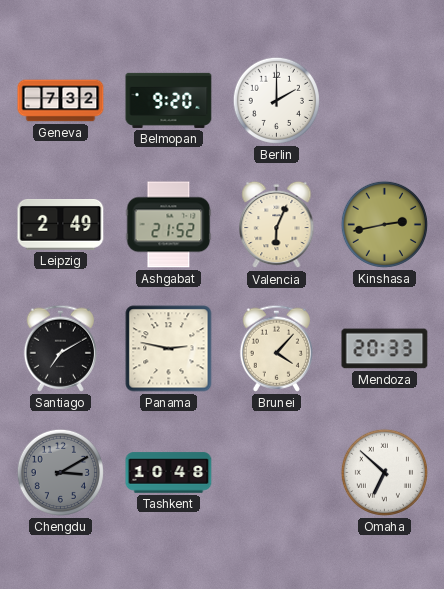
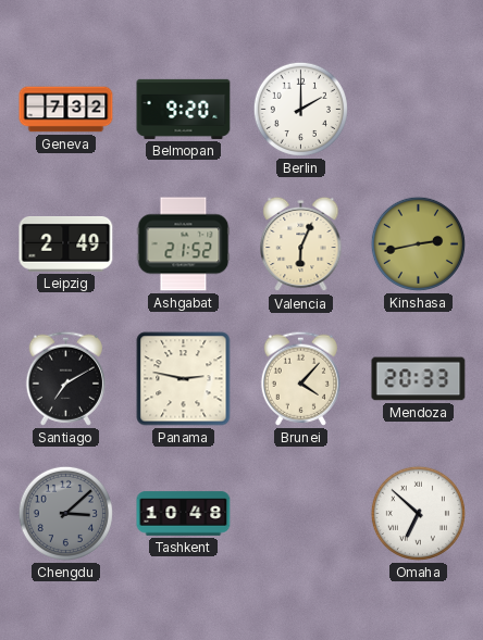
Chengdu: 3:10 -> 3:08 (65, 513)
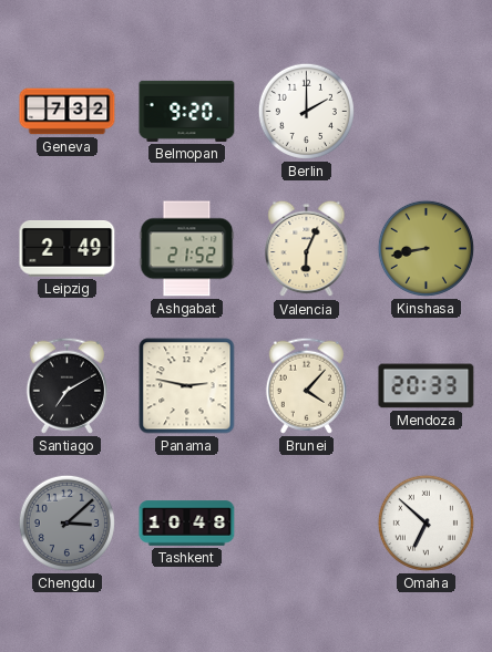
Kinshasa: 2:43 -> 8:43 (426, 248)
